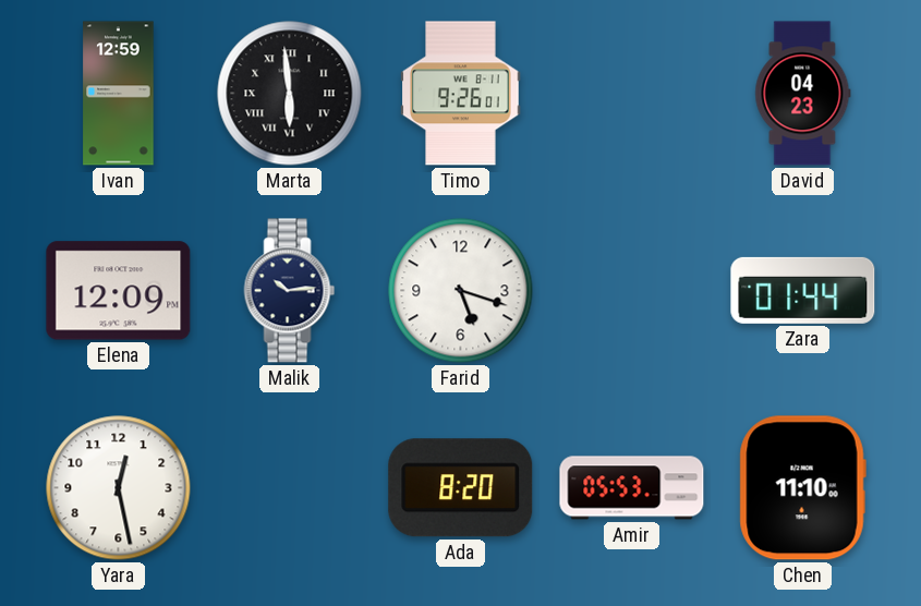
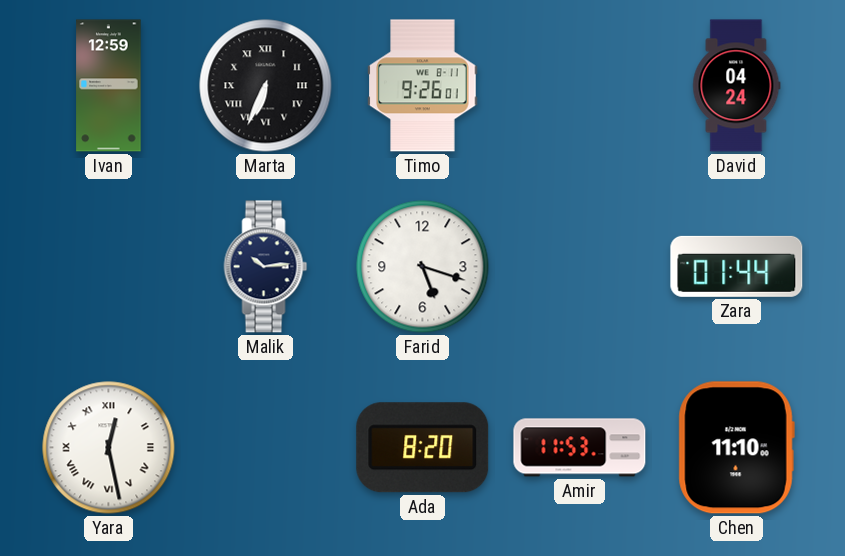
Marta: 5:59 -> 6:34 (266, 86)
David: 04:23 -> 04:24 (737, 86)
Elena: 12:09 -> none (119, 291)
Yara numerals: Arabic -> Roman (109, 448)
Amir: 05:53 -> 11:53 (580, 448)
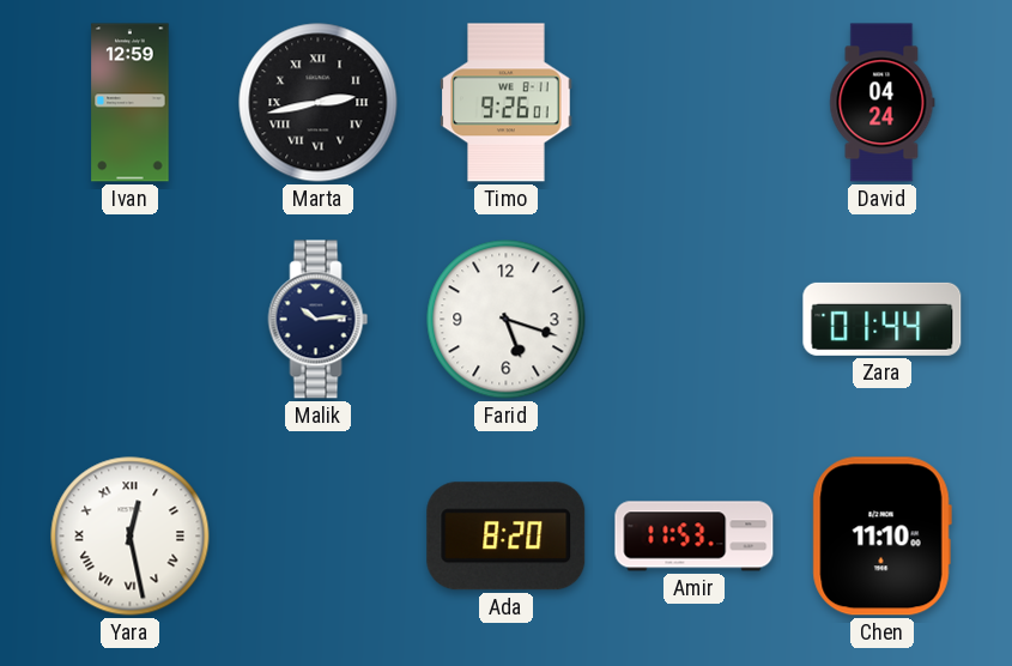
Marta: 6:34 -> 2:43 (319, 103)
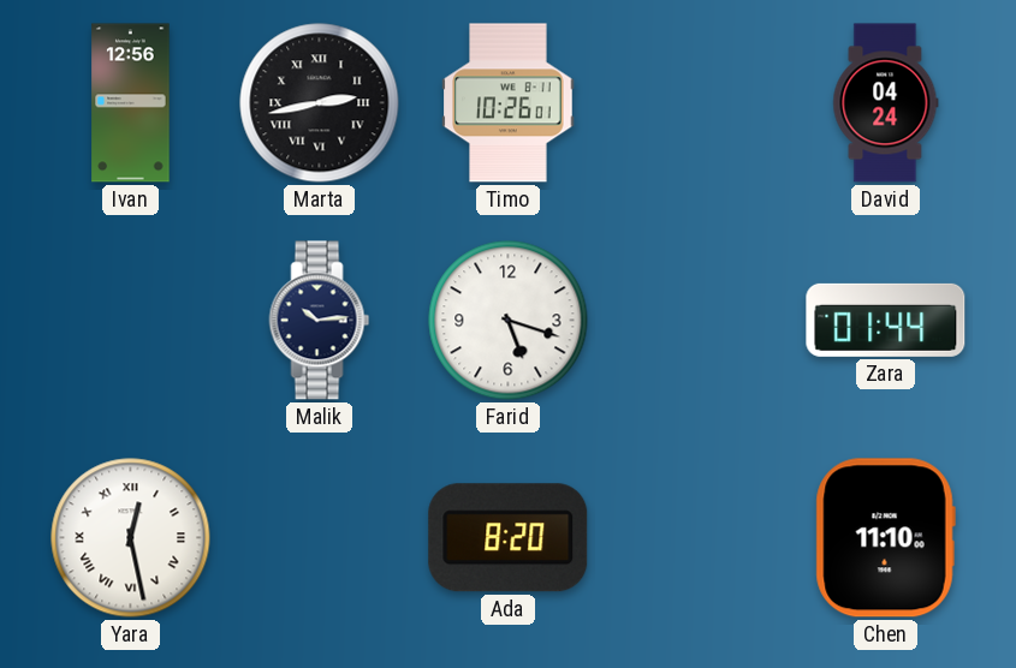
Ivan: 12:59 -> 12:56 (131, 103)
Timo: 9:26 -> 10:26 (509, 103)
Amir: 11:53 -> none (695, 537)
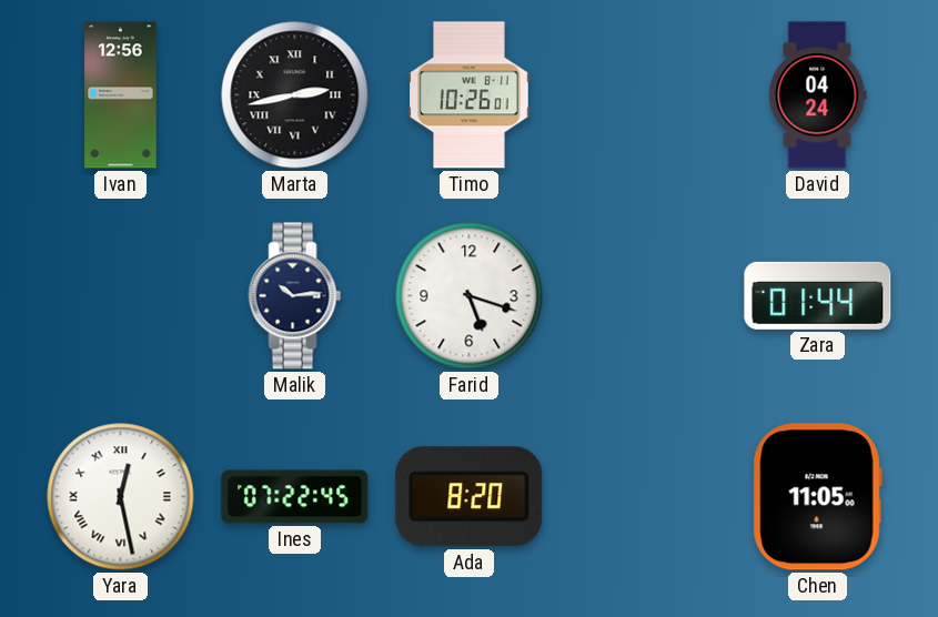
Ines: none -> 07:22 (295, 497)
Chen: 11:10 -> 11:05 (817, 497)
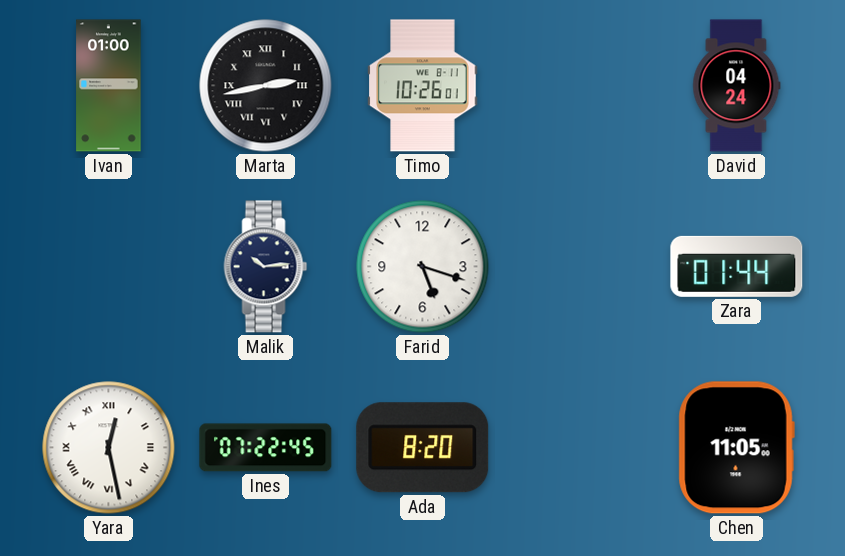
Ivan: 12:56 -> 01:00 (109, 86)
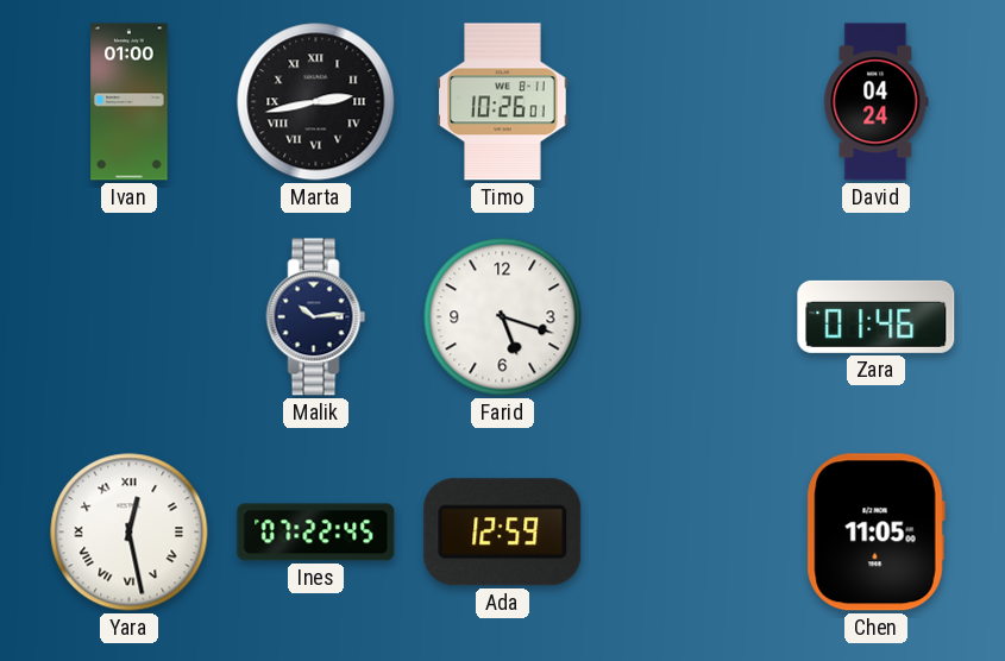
Zara: 01:44 -> 01:46 (877, 316)
Ada: 8:20 -> 12:59 (503, 533)
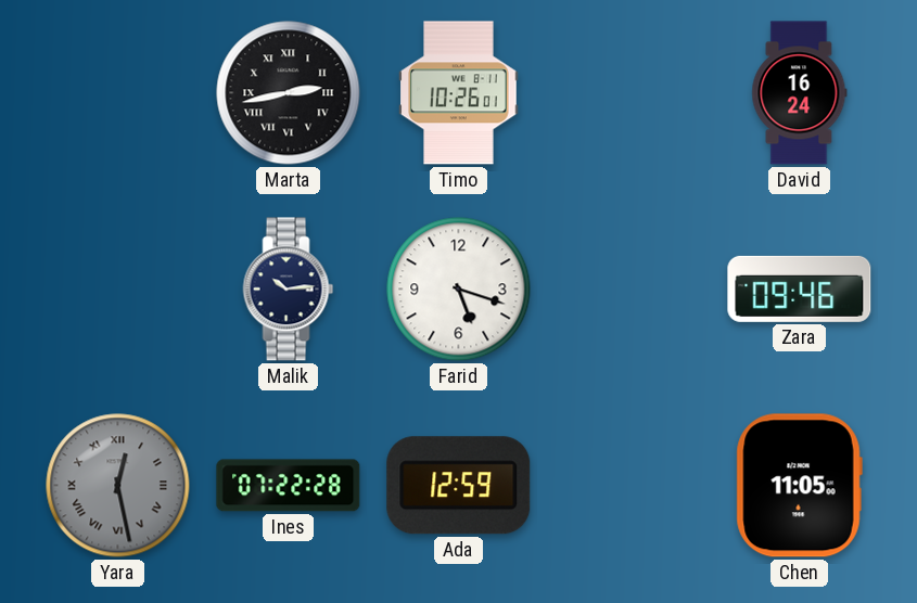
Ivan: 01:00 -> none (130, 102)
David: 04:24 -> 16:24 (800, 93)
Zara: 01:46 -> 09:46 (800, 288)
Yara dial: white -> grey (118, 486)
Ines: 07:22:45 -> 07:22:28 (289, 486)
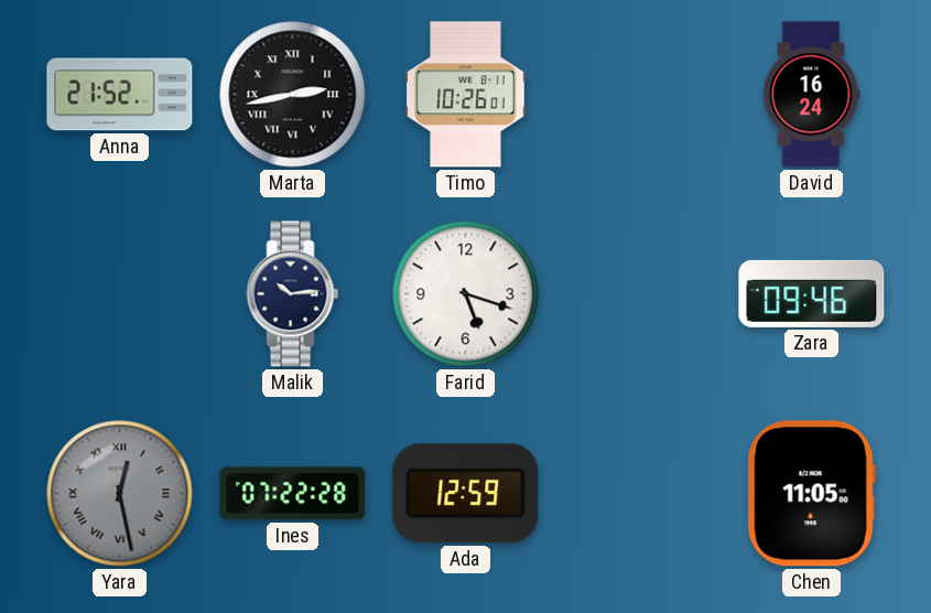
Anna: none -> 21:52 (120, 95)
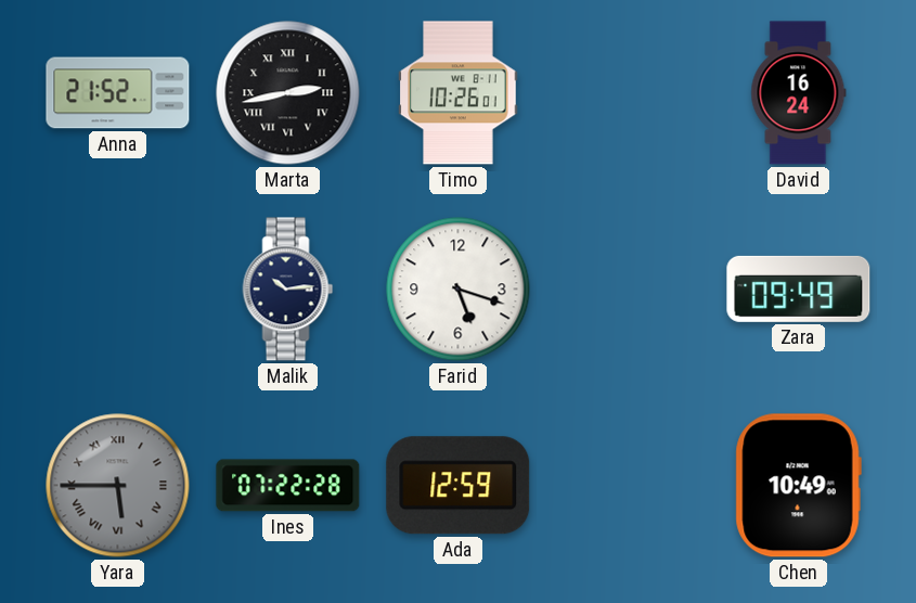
Zara: 09:46 -> 09:49 (799, 288)
Yara: 12:28 -> 5:45 (118, 486)
Chen: 11:05 -> 10:49 (798, 486)
